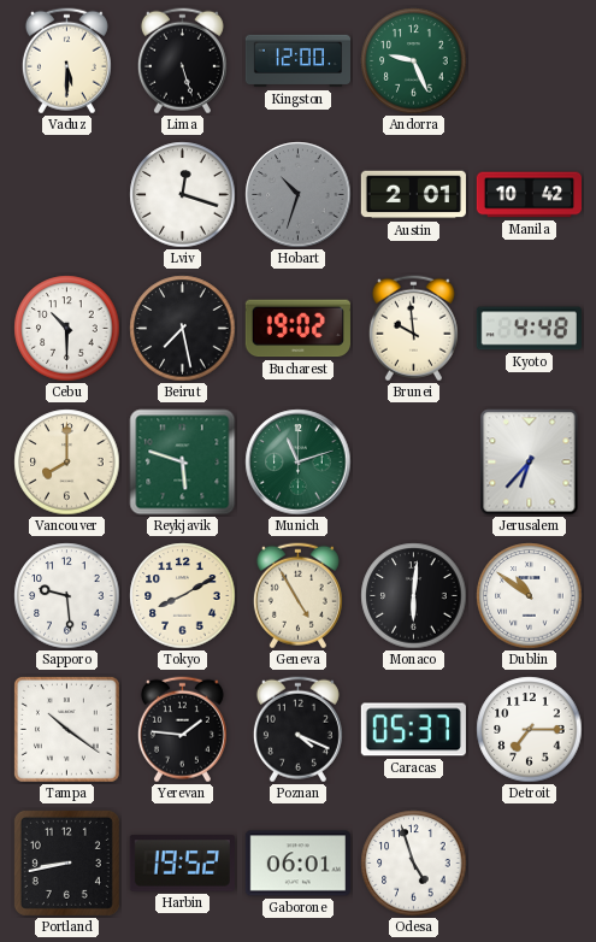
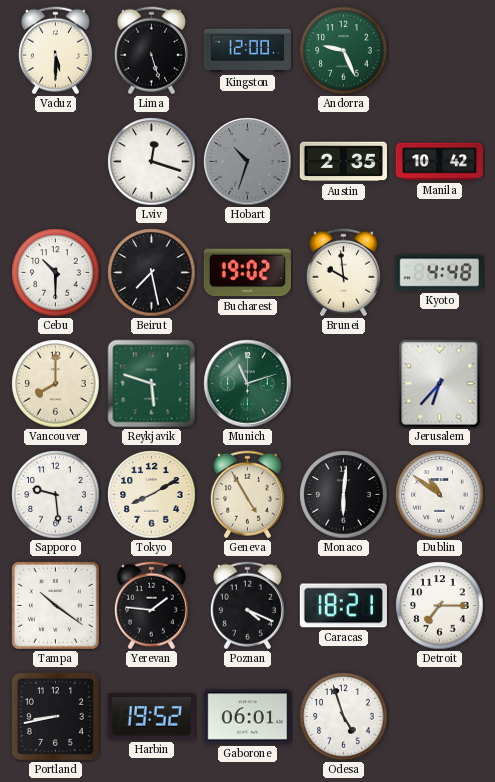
Austin: 2:01 -> 2:35 (343, 162)
Caracas: 05:37 -> 18:21 (343, 606)
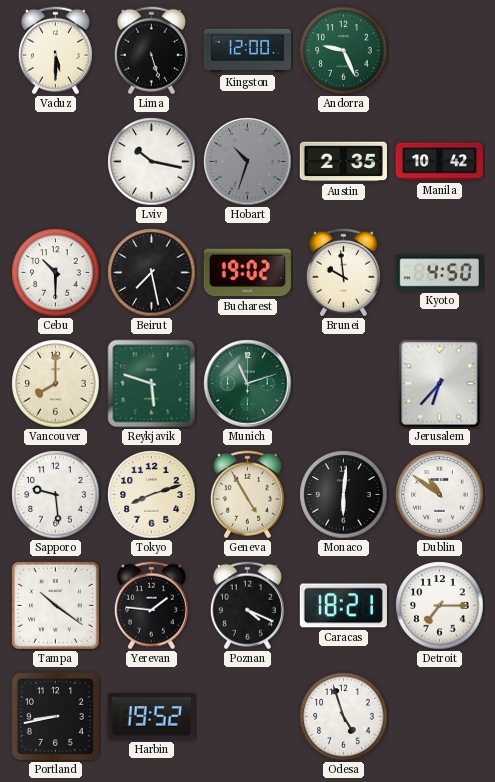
Lviv: 12:18 -> 10:17 (152, 162)
Kyoto: 4:48 -> 4:50 (439, 273)
Tokyo: 8:10 -> 8:12 (152, 495)
Gaborone: 06:01 -> none (247, 717)
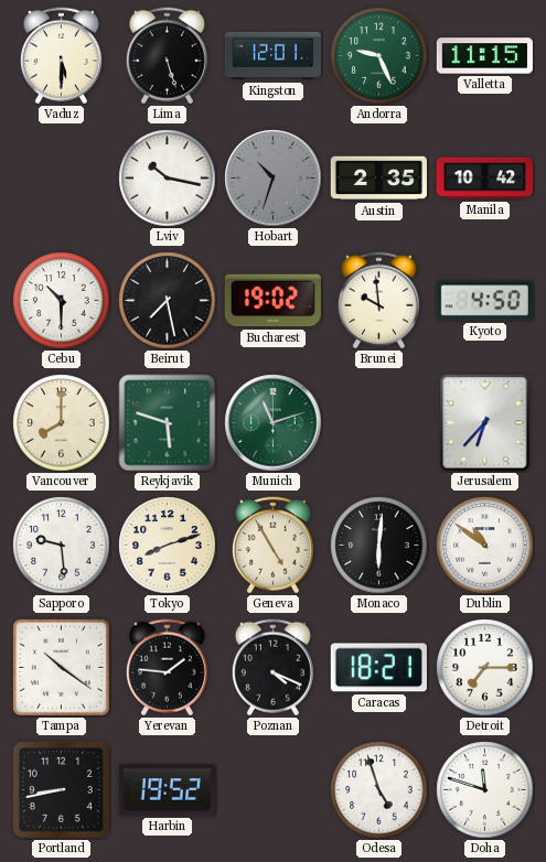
Kingston: 12:00 -> 12:01 (272, 56)
Valletta: none -> 11:15 (484, 56)
Doha: none -> 11:48 (485, 790)
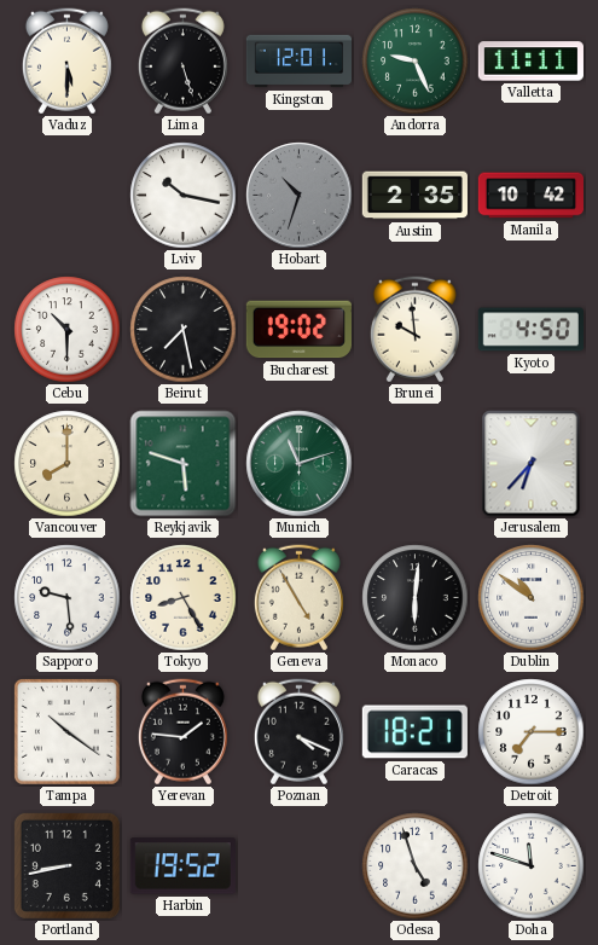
Valletta: 11:15 -> 11:11 (530, 62)
Tokyo: 8:12 -> 8:25 (184, 598)
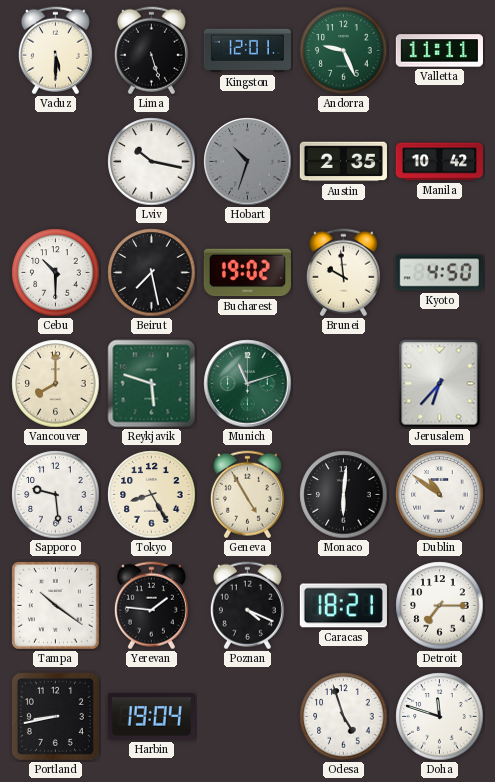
Harbin: 19:52 -> 19:04 (151, 717)
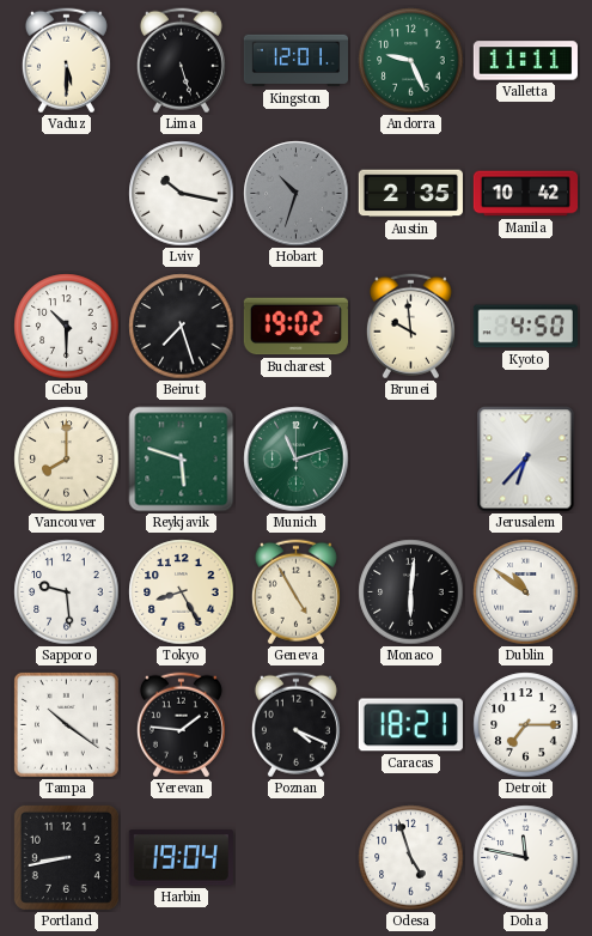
Beirut: 7:28 -> 7:27 (182, 327)
Doha: 11:48 -> 11:47 (526, 858)
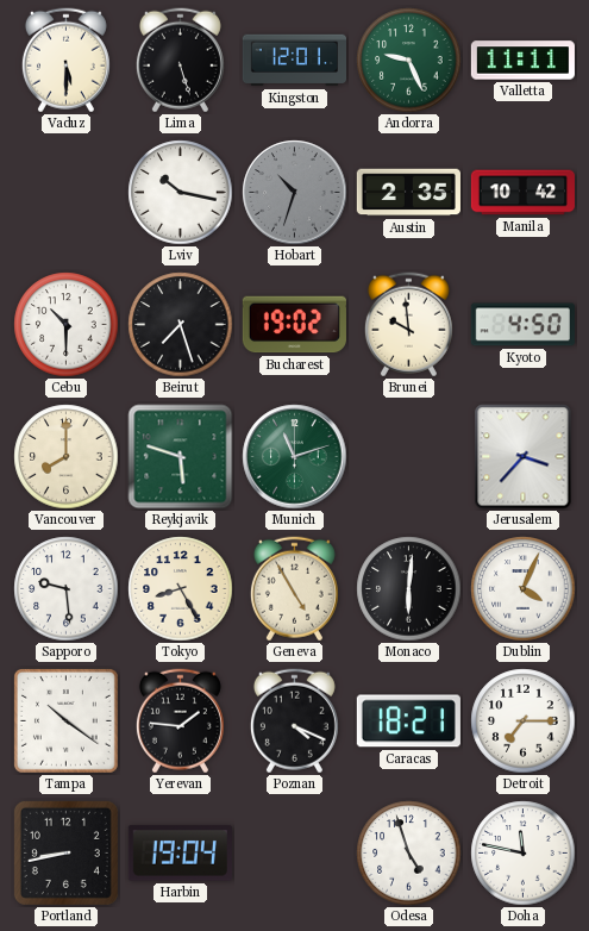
Jerusalem: 6:37 -> 3:37 (524, 457)
Dublin: 10:51 -> 4:04 (524, 589)
